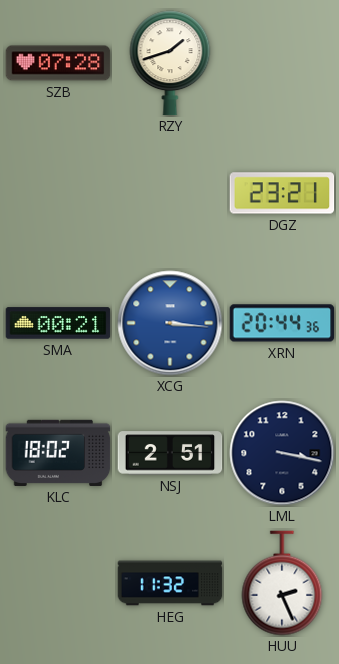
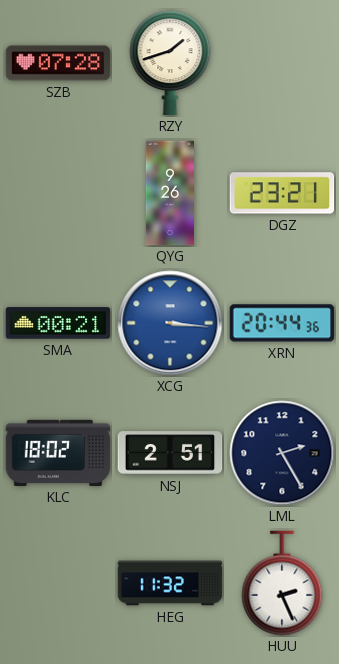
QYG: none -> 9:26 (170, 193)
LML: 3:17 -> 2:25 (282, 453)
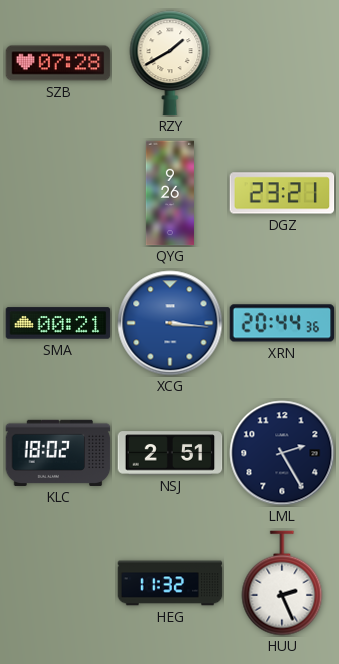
RZY: 1:42 -> 1:40 (170, 63)
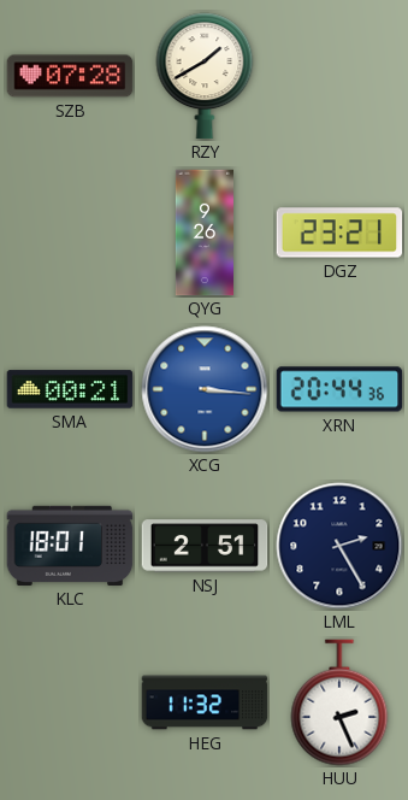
KLC: 18:02 -> 18:01 (70, 546)
